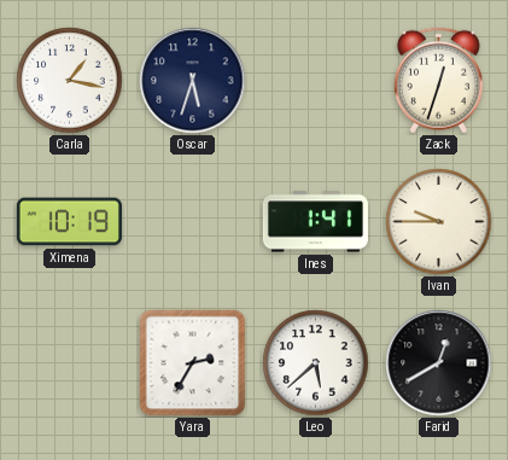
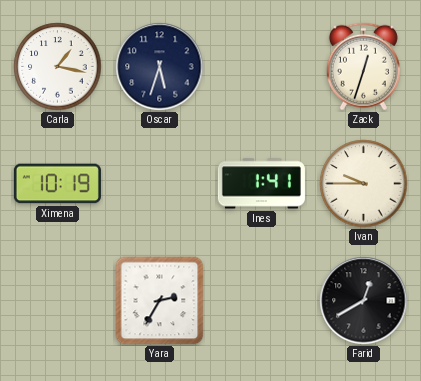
Leo: 5:38 -> none (316, 363)
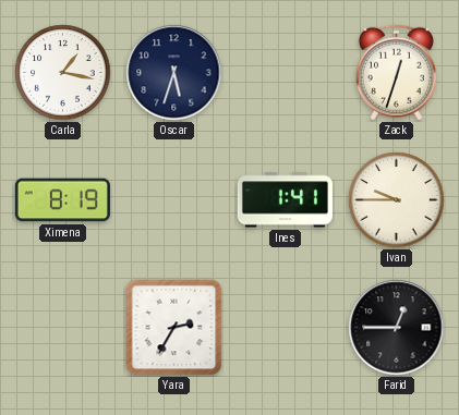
Ximena: 10:19 -> 8:19 (62, 200)
Farid: 12:40 -> 12:45 (397, 328)
